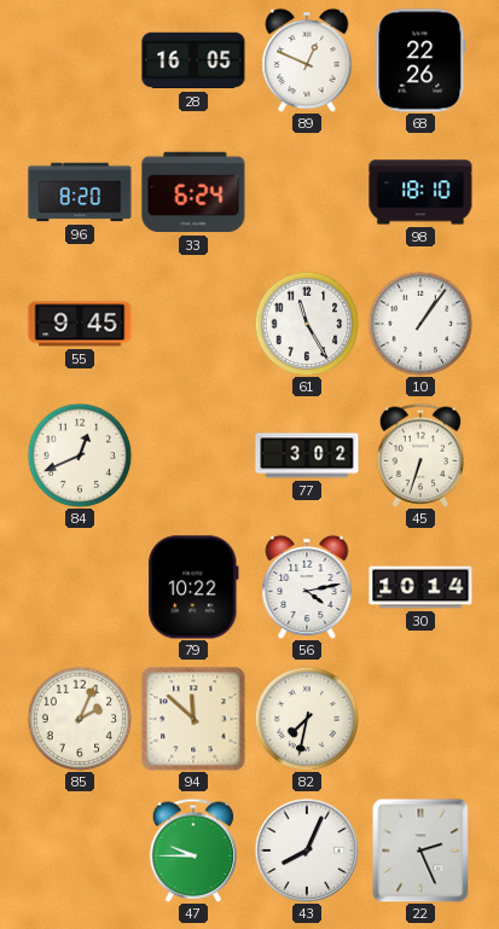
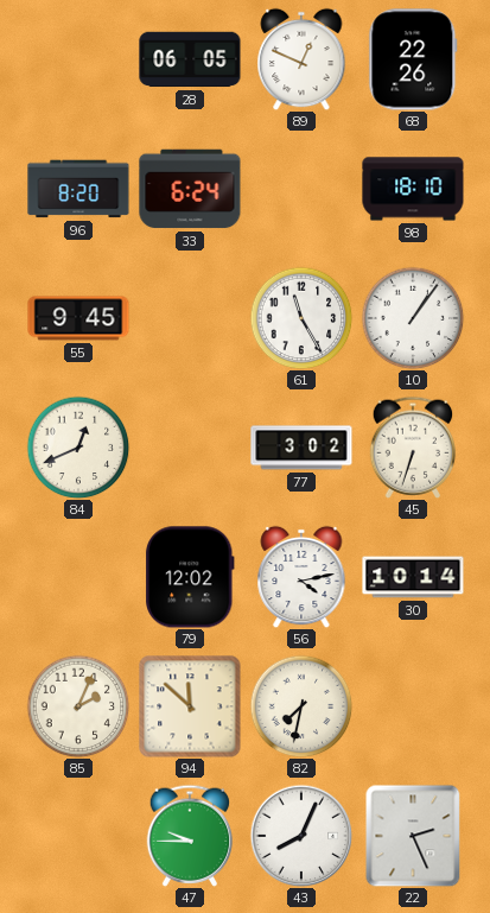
28: 16:05 -> 06:05 (190, 59)
79: 10:22 -> 12:02 (190, 577)
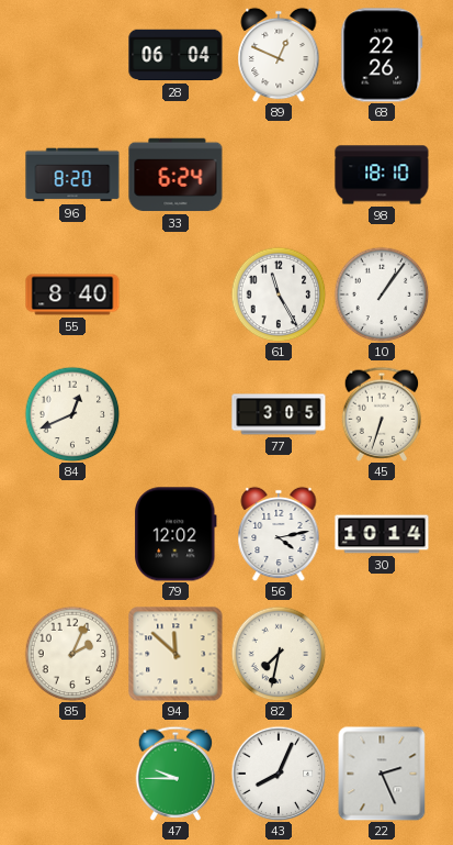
28: 06:05 -> 06:04 (175, 55)
55: 9:45 -> 8:40 (72, 294)
77: 3:02 -> 3:05 (279, 414)
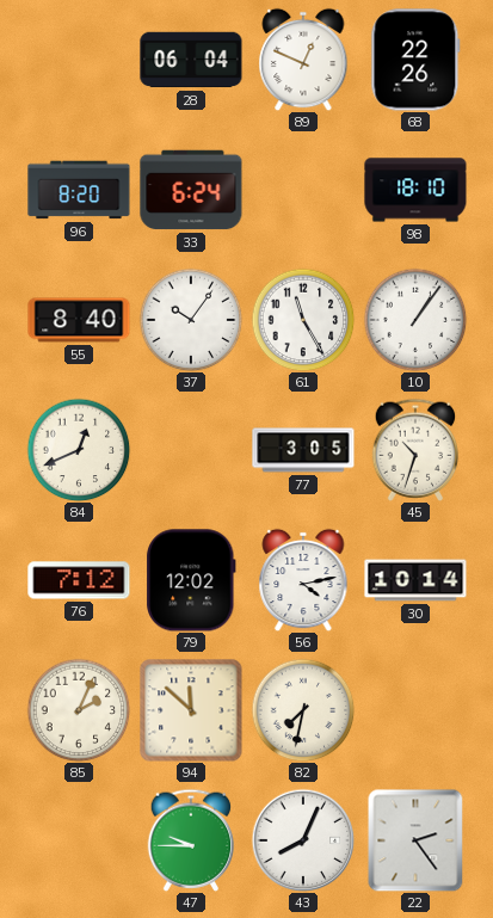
37: none -> 10:06 (191, 320)
45: 6:33 -> 10:33 (415, 450)
76: none -> 7:12 (79, 580)
22: 2:26 -> 2:24 (415, 840)
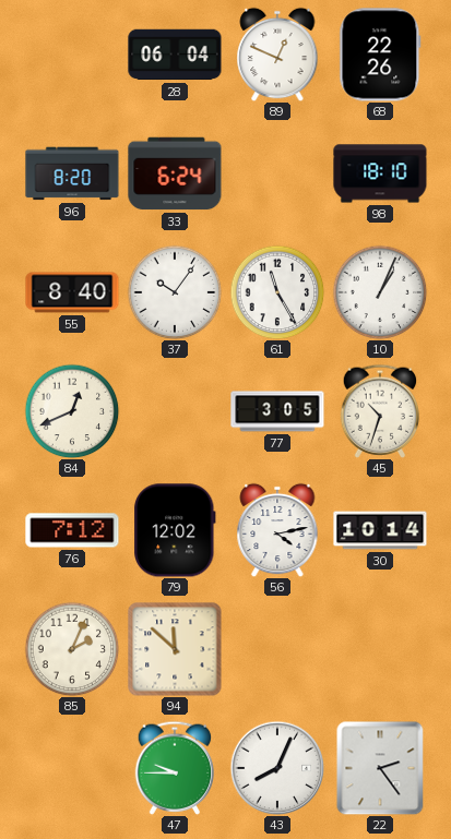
10: 1:06 -> 1:04 (380, 292)
82: 7:32 -> none (303, 710)
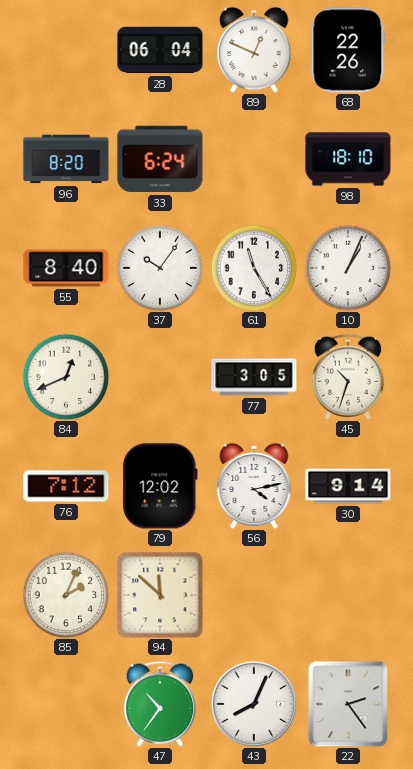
30: 10:14 -> 9:14 (348, 486)
47: 9:45 -> 10:36 (160, 704)
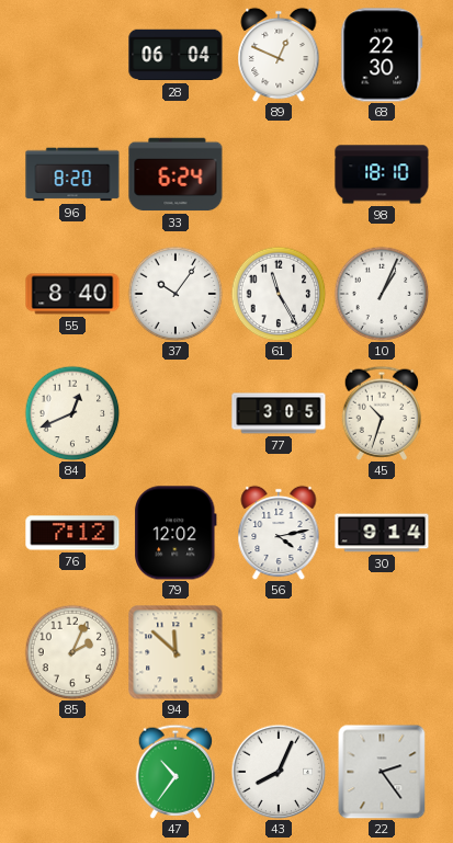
68: 22:26 -> 22:30 (382, 55)
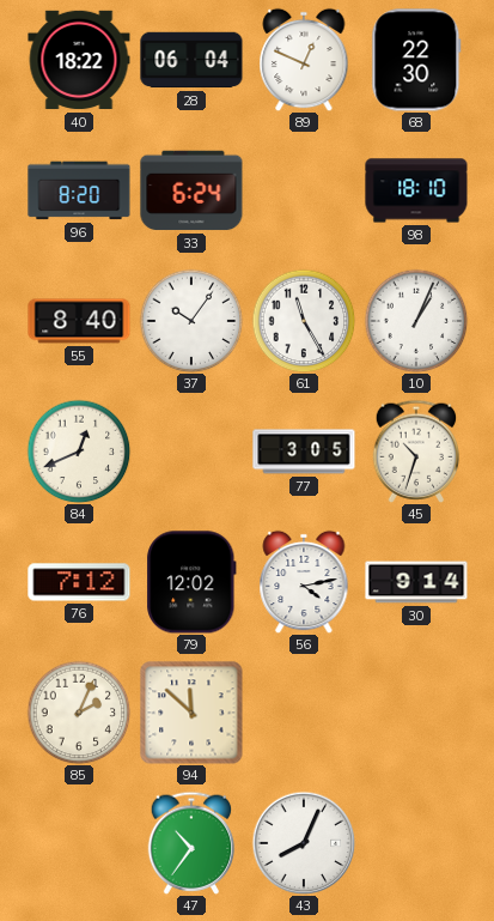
40: none -> 18:22 (79, 60)
22: 2:24 -> none (382, 772)
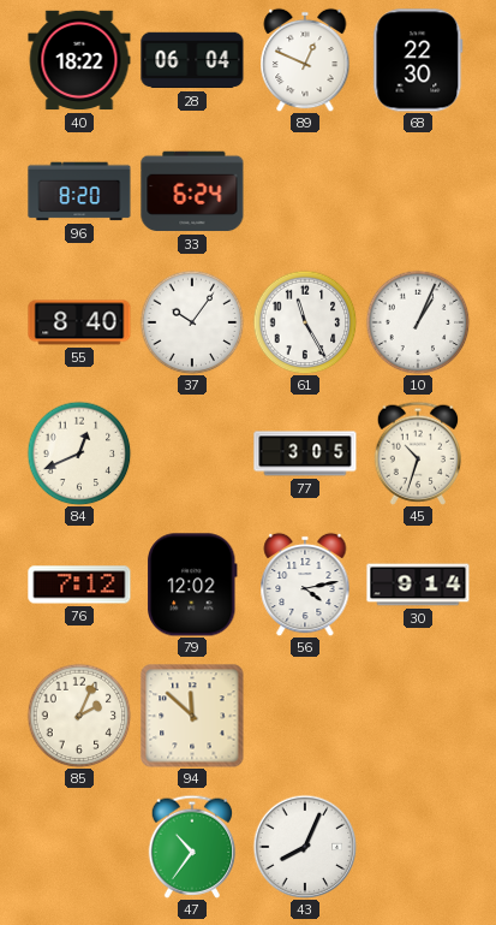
98: 18:10 -> none (416, 190)
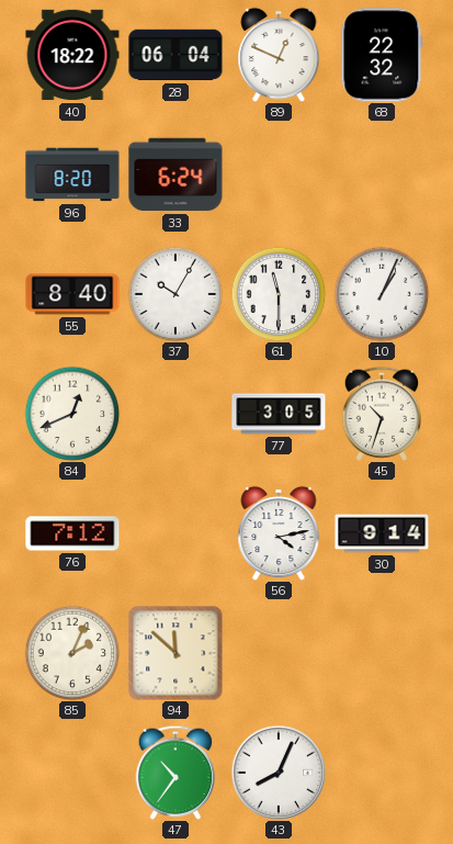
68: 22:30 -> 22:32 (382, 55)
37: 10:06 -> 10:05 (175, 294)
61: 11:25 -> 11:30 (279, 294)
79: 12:02 -> none (192, 585)
